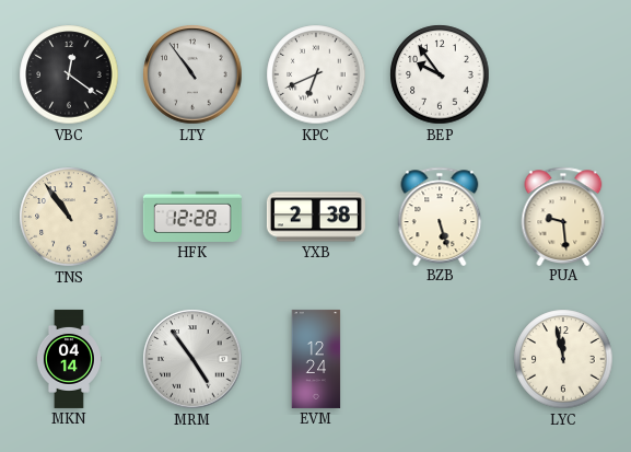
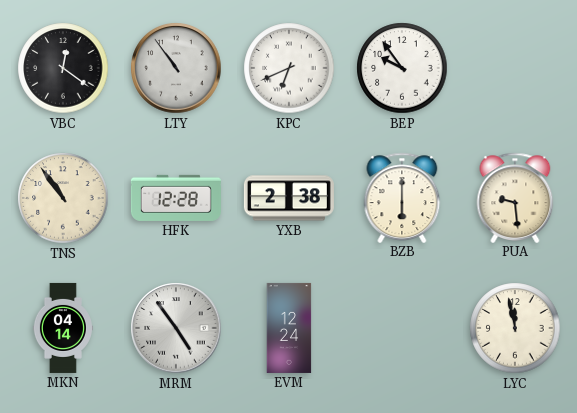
BZB: 5:27 -> 6:00 (402, 197)
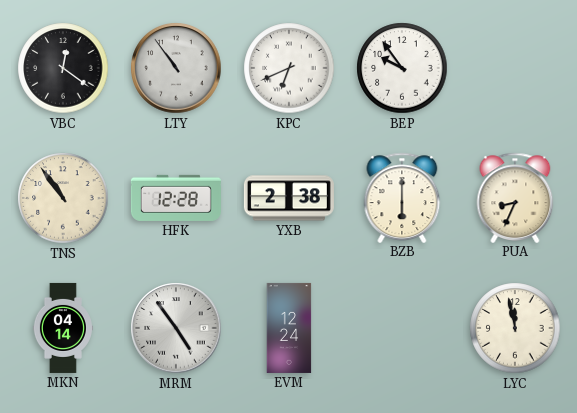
PUA: 9:29 -> 8:34 (515, 197)
